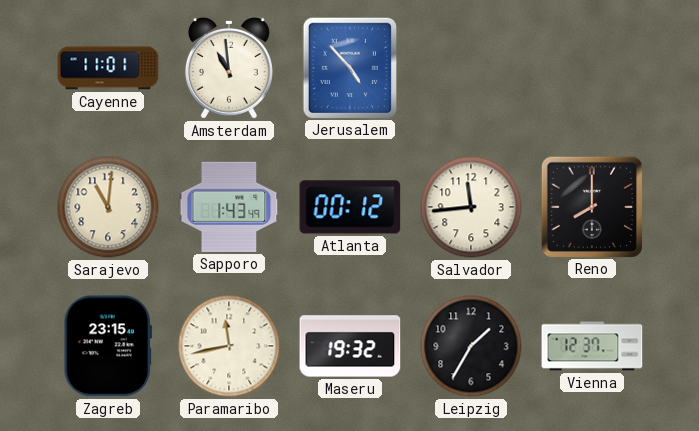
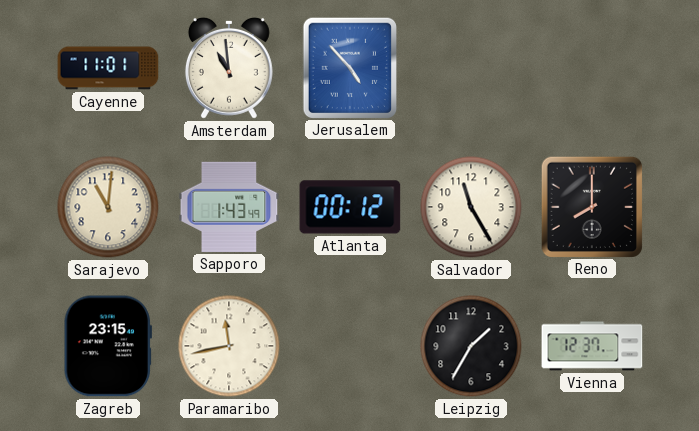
Salvador: 11:44 -> 11:25 (471, 207)
Maseru: 19:32 -> none (350, 346)
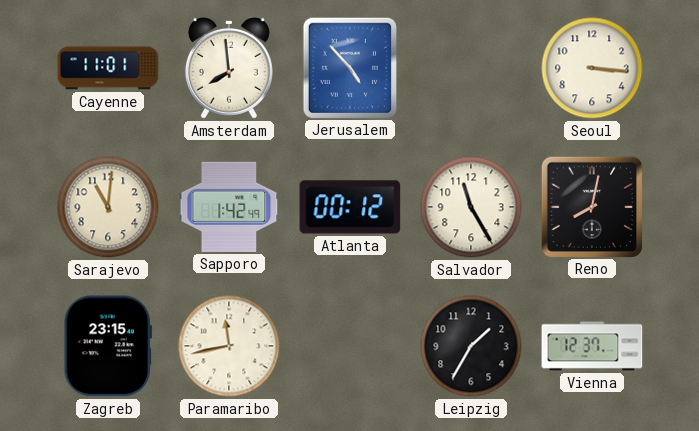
Amsterdam: 10:59 -> 7:59 (229, 68)
Seoul: none -> 3:16 (592, 68)
Sapporo: 1:43 -> 1:42 (229, 207)
Reno: 8:00 -> 8:02 (591, 206)
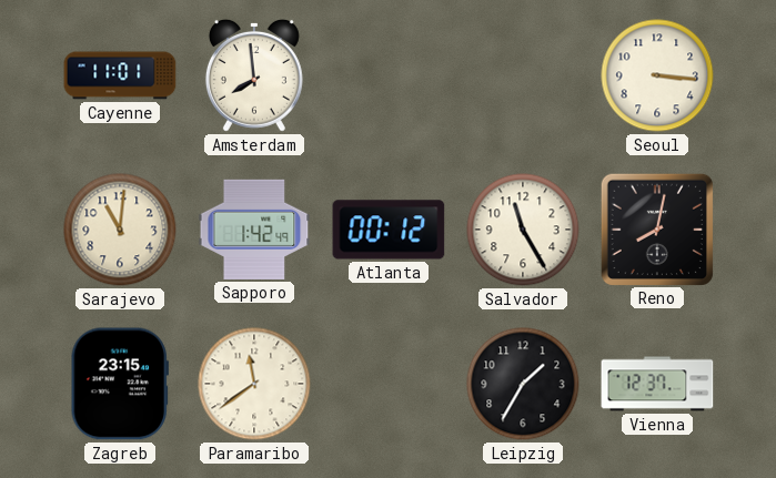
Jerusalem: 4:53 -> none (349, 67)
Paramaribo: 11:43 -> 11:39 (254, 384)
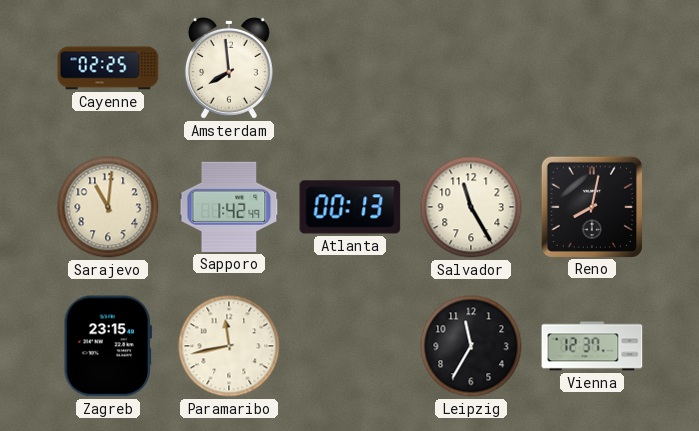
Cayenne: 11:01 -> 02:25 (108, 68)
Seoul: 3:16 -> none (657, 75)
Atlanta: 00:12 -> 00:13 (350, 207)
Paramaribo: 11:39 -> 11:43 (229, 346)
Leipzig: 1:35 -> 11:35 (471, 346)
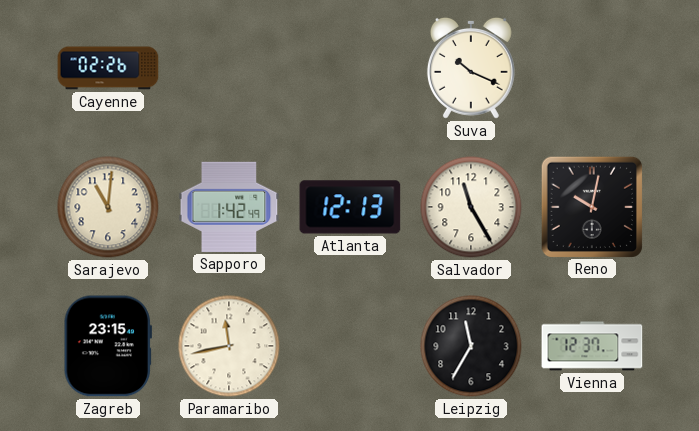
Cayenne: 02:25 -> 02:26 (108, 68)
Amsterdam: 7:59 -> none (229, 68)
Suva: none -> 10:19 (471, 68)
Atlanta: 00:13 -> 12:13 (350, 207)
Reno: 8:02 -> 10:02 (591, 206)
